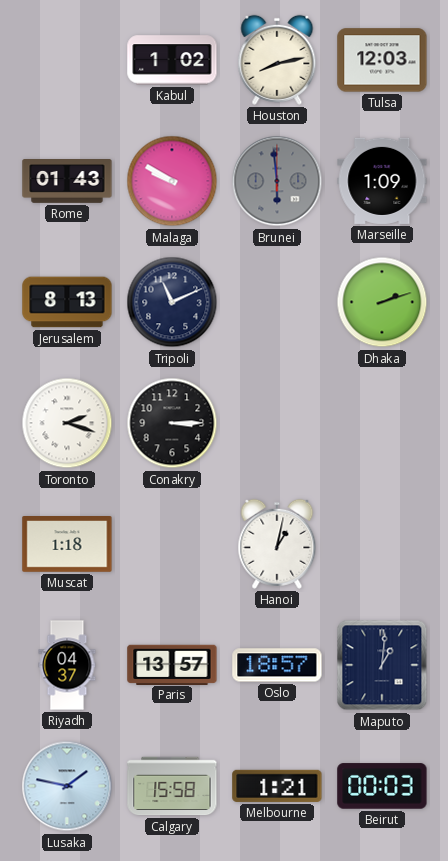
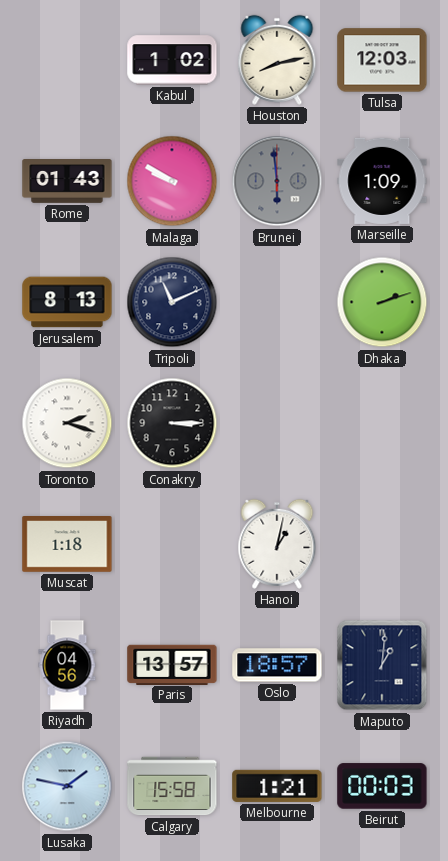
Riyadh: 04:37 -> 04:56 (67, 665)
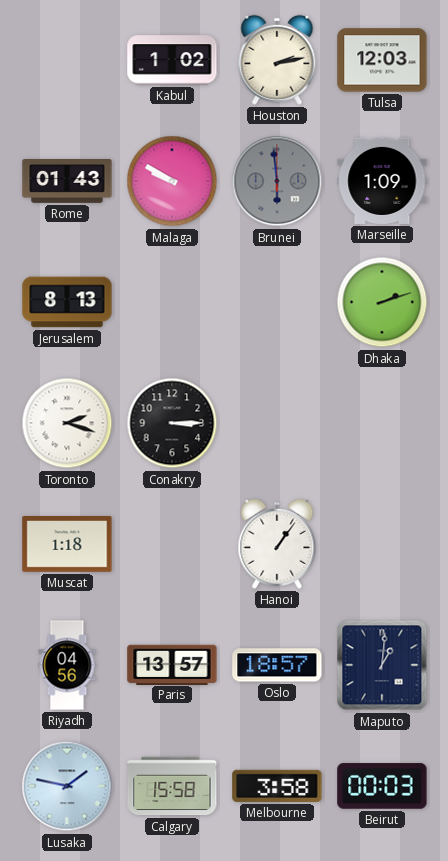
Houston: 8:13 -> 2:13 (277, 60)
Tripoli: 11:11 -> none (172, 302)
Hanoi: 1:02 -> 1:06 (277, 544)
Melbourne: 1:21 -> 3:58 (277, 786)
